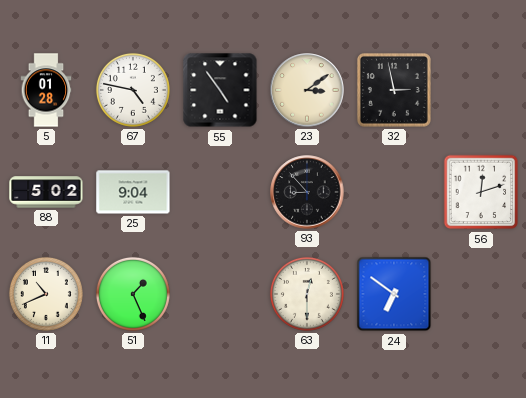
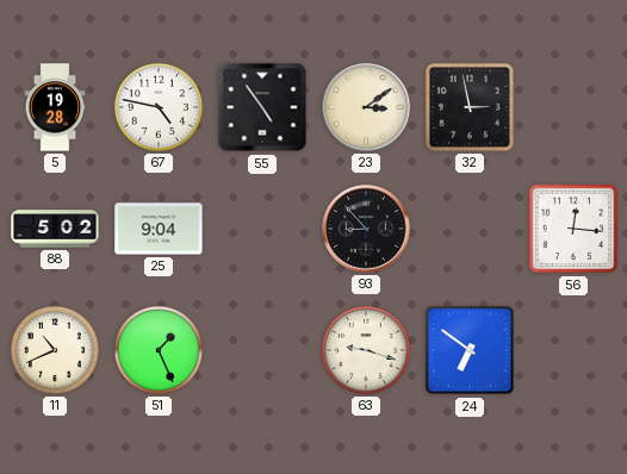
5: 01:28 -> 19:28 (55, 107)
56: 12:12 -> 12:16 (573, 229)
63: 12:30 -> 9:18 (366, 350)
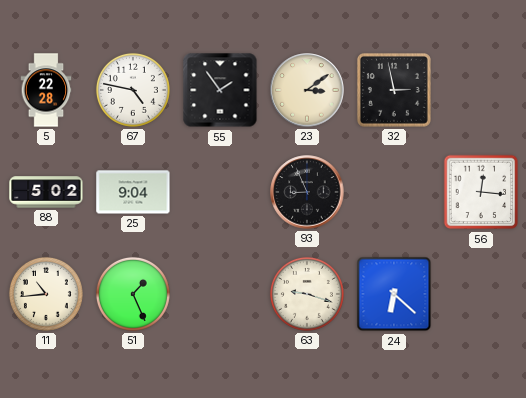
5: 19:28 -> 22:28 (46, 90)
55: 4:54 -> 1:54 (220, 90)
93: 8:53 -> 8:56 (307, 192)
11: 10:41 -> 10:44 (46, 294)
24: 6:51 -> 6:22 (394, 294)
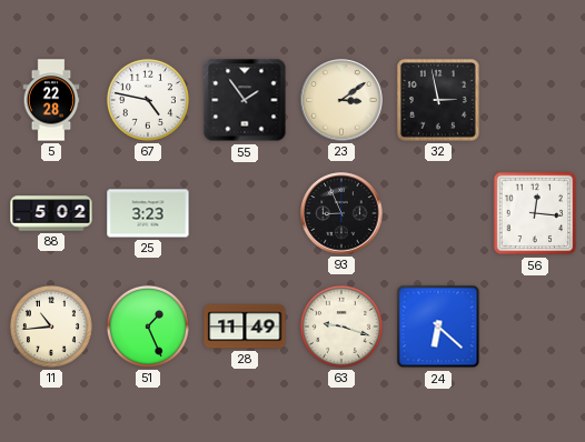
25: 9:04 -> 3:23 (148, 213)
28: none -> 11:49 (245, 327)
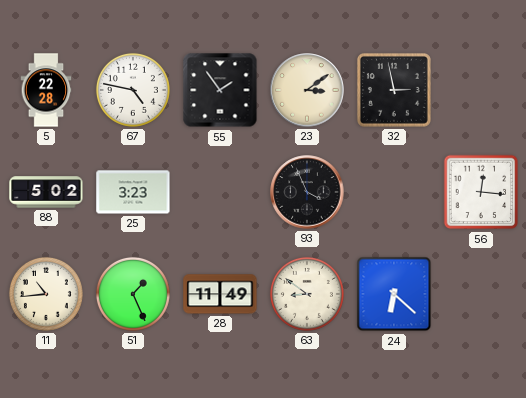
93: 8:56 -> 3:56 (307, 192)
63: 9:18 -> 8:51 (307, 294)
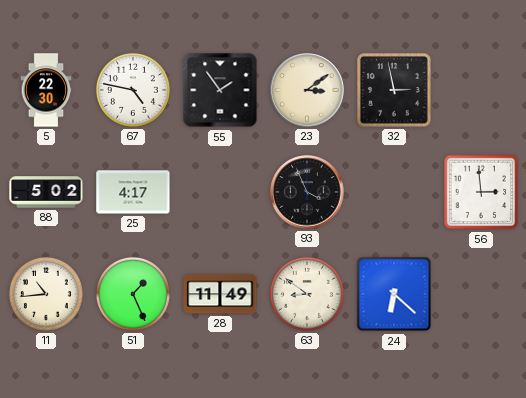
5: 22:28 -> 22:30 (46, 90)
25: 3:23 -> 4:17 (133, 192)
56: 12:16 -> 2:59 (481, 192)
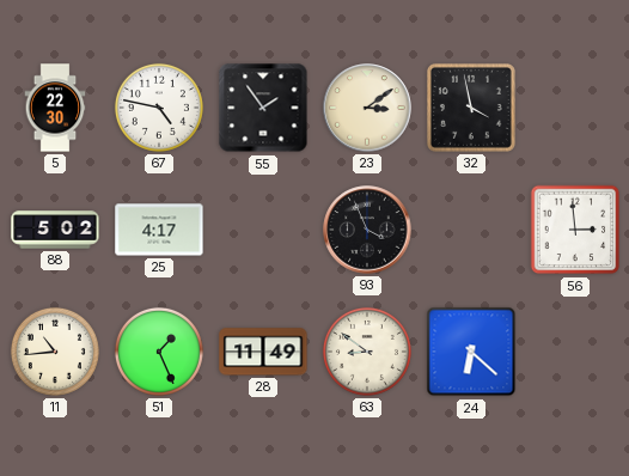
32: 2:58 -> 3:58 (471, 108)
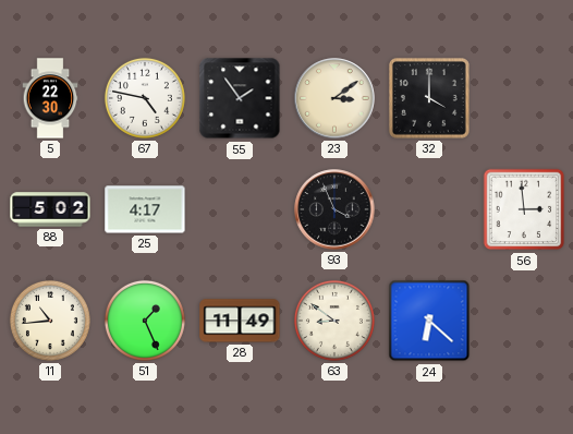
32: 3:58 -> 4:00 (429, 98)
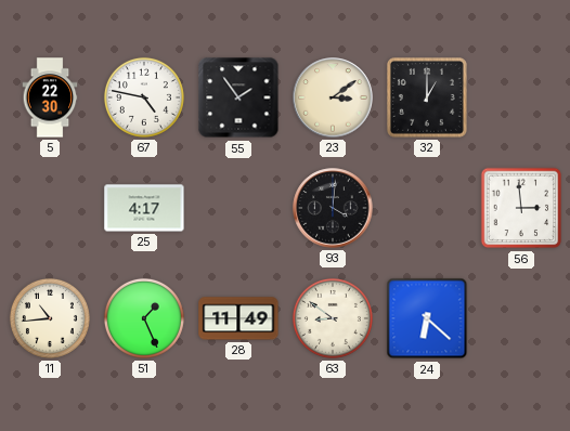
32: 4:00 -> 1:00 (427, 97)
88: 5:02 -> none (50, 209)
93: 3:56 -> 4:01 (333, 208)
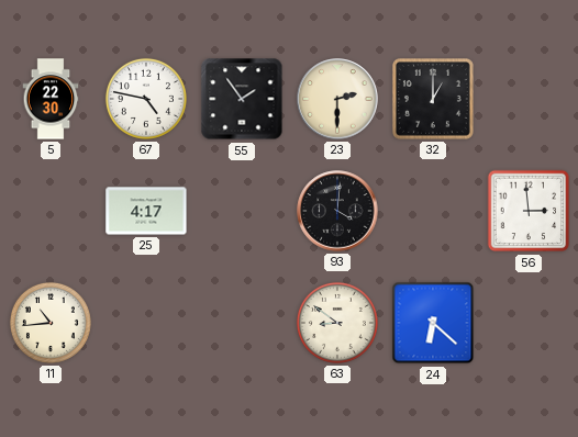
23: 3:09 -> 2:30 (337, 99)
51: 1:26 -> none (144, 318)
28: 11:49 -> none (238, 318)
